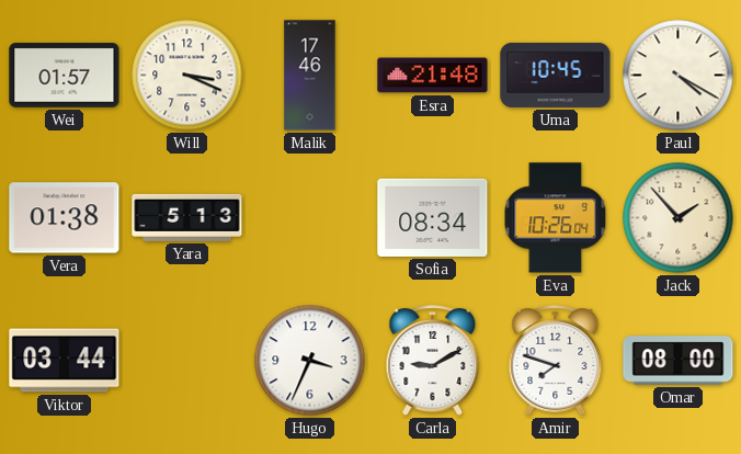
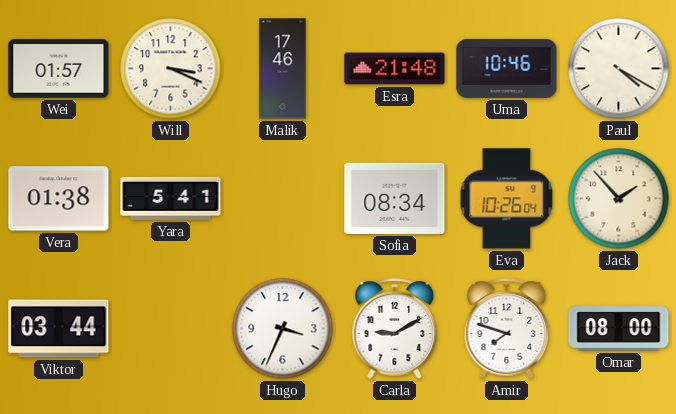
Uma: 10:45 -> 10:46 (507, 68)
Yara: 5:13 -> 5:41 (171, 198)
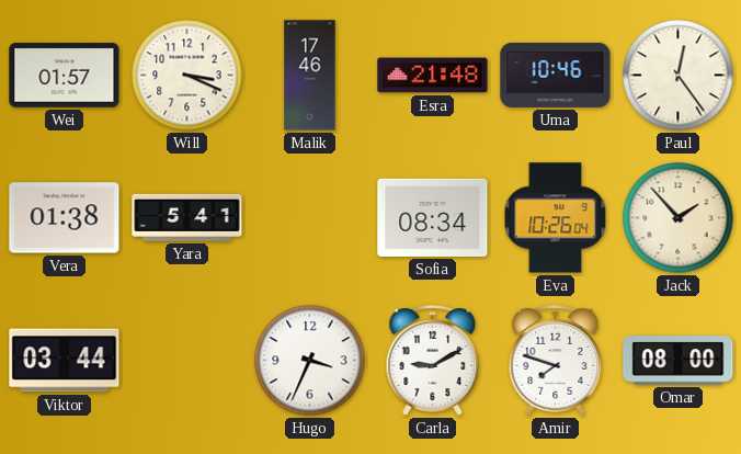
Paul: 4:20 -> 12:24 (679, 76)
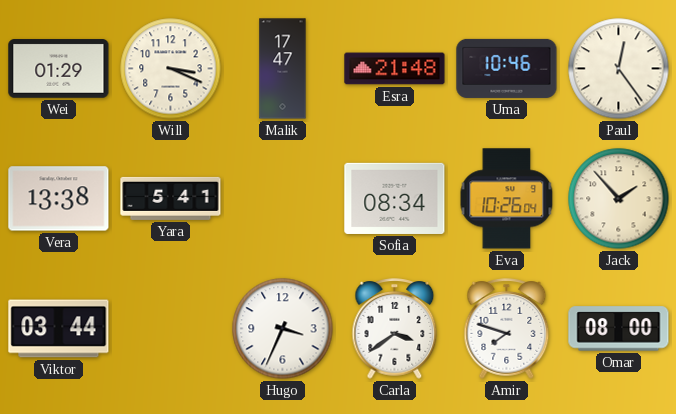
Wei: 01:57 -> 01:29 (59, 69)
Malik: 17:46 -> 17:47 (283, 69)
Vera: 01:38 -> 13:38 (59, 199)
Carla: 9:10 -> 3:39 (395, 329)
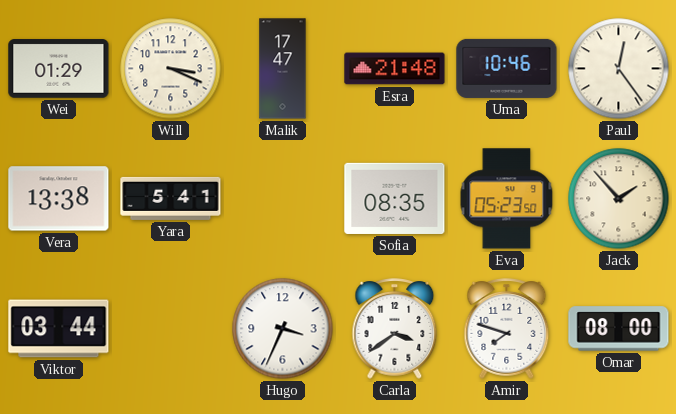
Sofia: 08:34 -> 08:35 (395, 198)
Eva: 10:26 -> 05:23 (507, 199)
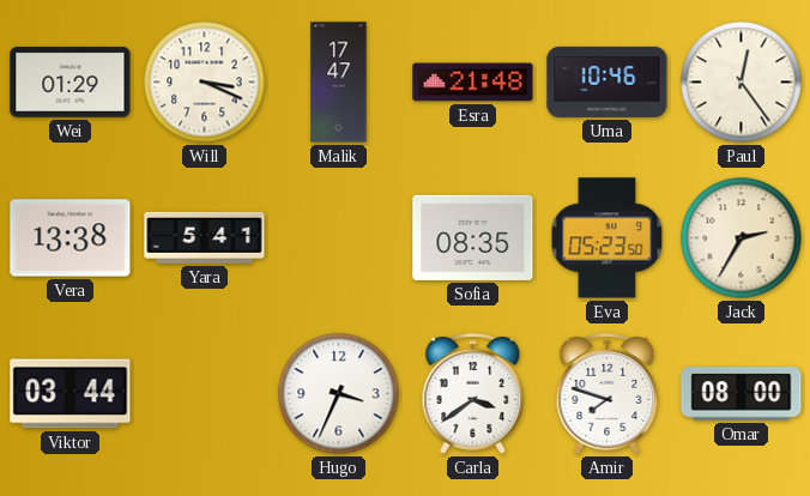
Jack: 1:53 -> 2:35 (742, 238)
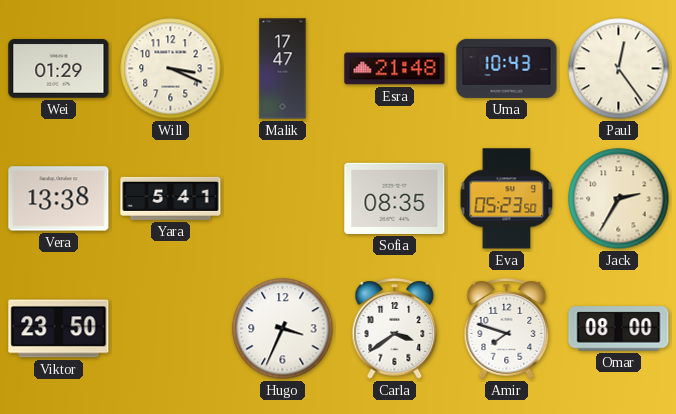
Uma: 10:46 -> 10:43 (507, 68)
Viktor: 03:44 -> 23:50 (59, 329)
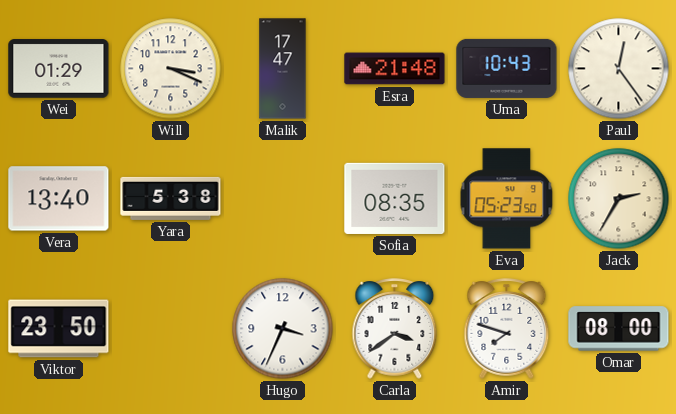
Vera: 13:38 -> 13:40 (59, 199)
Yara: 5:41 -> 5:38 (171, 198)
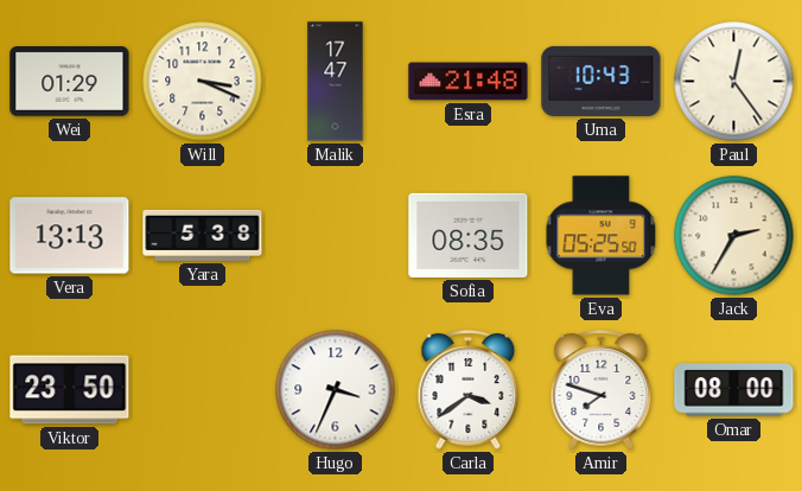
Vera: 13:40 -> 13:13 (70, 236)
Eva: 05:23 -> 05:25 (601, 236)
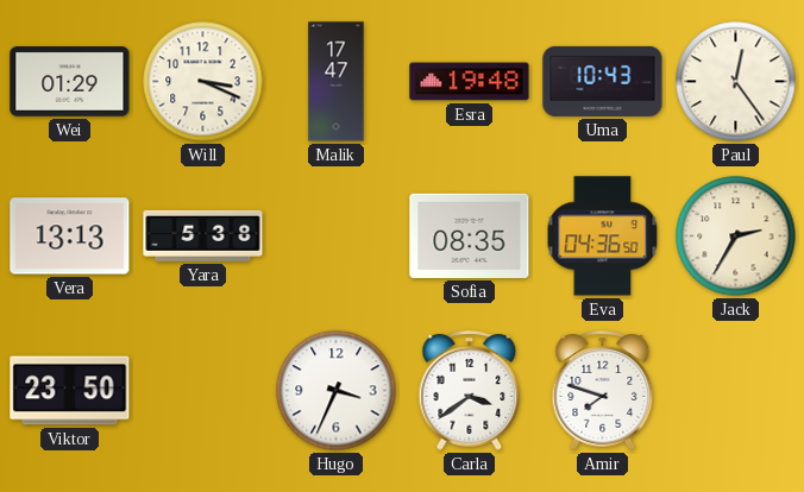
Esra: 21:48 -> 19:48 (470, 82)
Eva: 05:25 -> 04:36 (603, 236)
Omar: 08:00 -> none (734, 390)
